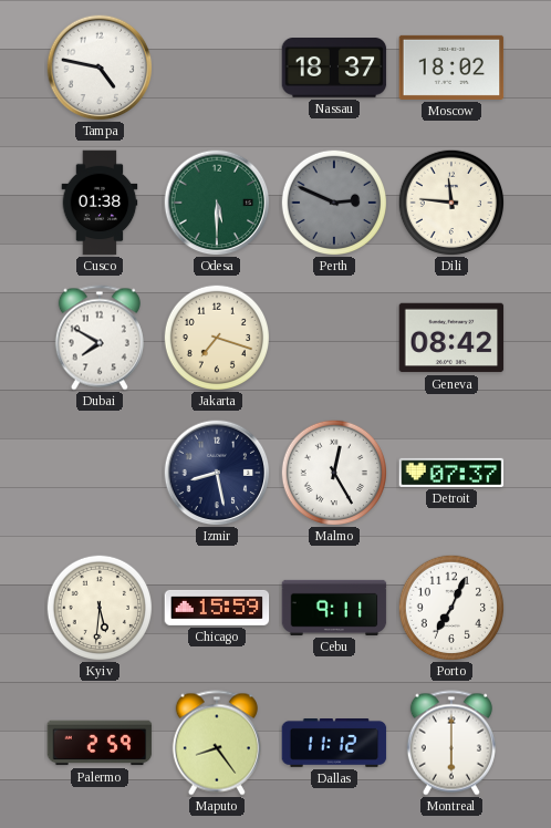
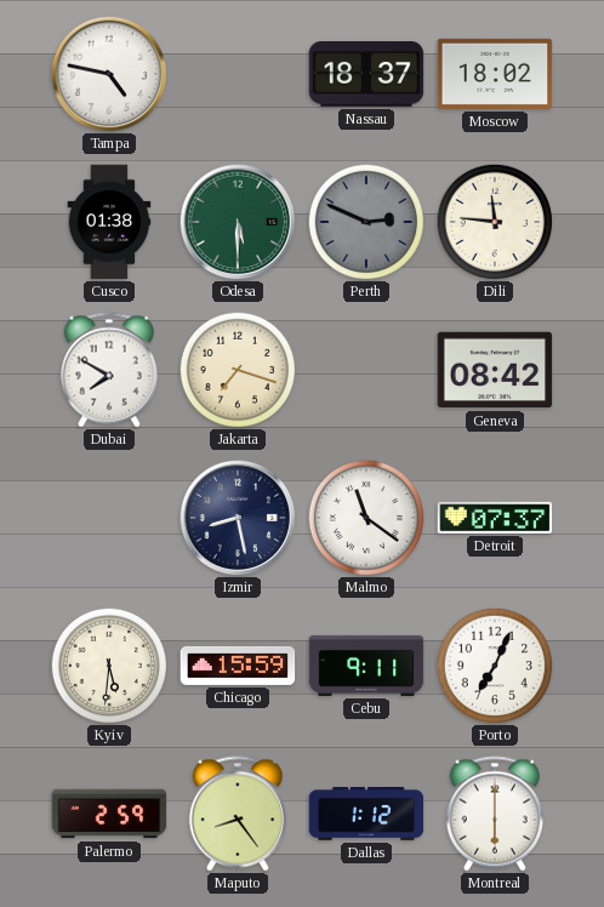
Malmo: 12:25 -> 11:21 (365, 517)
Dallas: 11:12 -> 1:12 (366, 815)
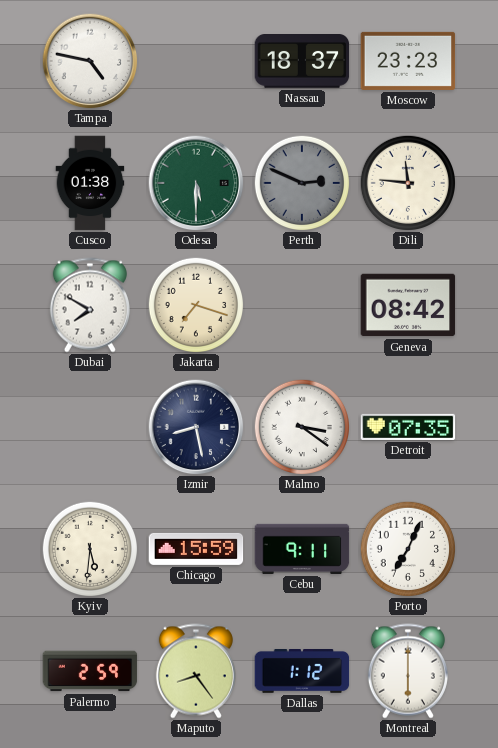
Moscow: 18:02 -> 23:23 (408, 61)
Malmo: 11:21 -> 3:21 (301, 426)
Detroit: 07:37 -> 07:35 (408, 427)
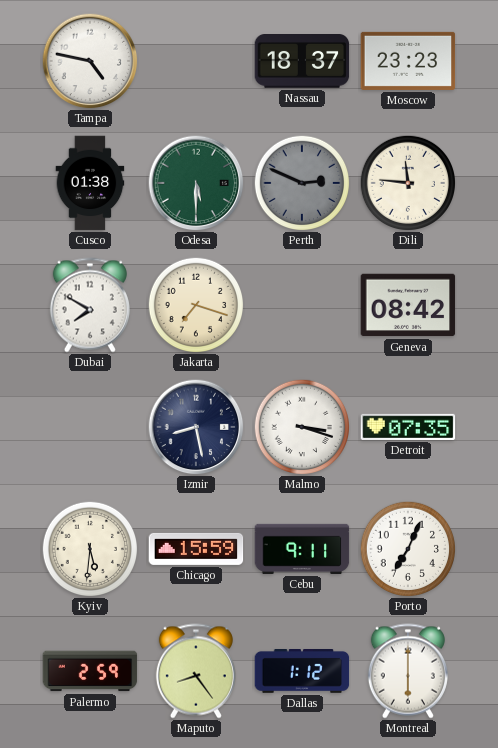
Malmo: 3:21 -> 3:18 (301, 426)
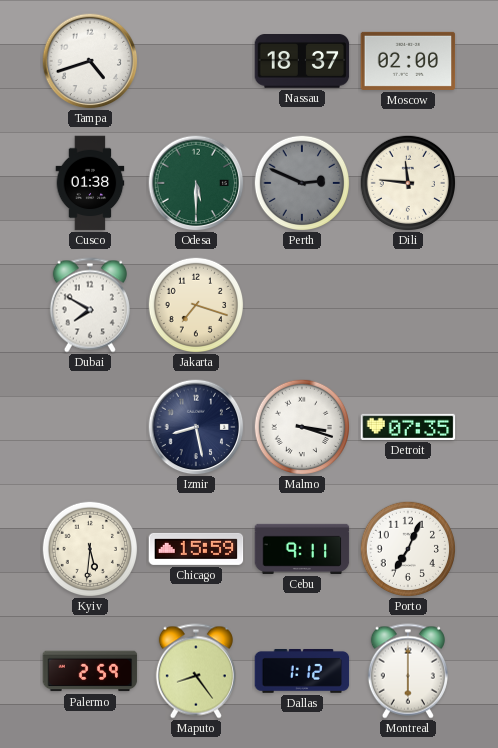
Tampa: 4:47 -> 4:42 (90, 61)
Moscow: 23:23 -> 02:00 (408, 61)
Geneva: 08:42 -> none (408, 305)
